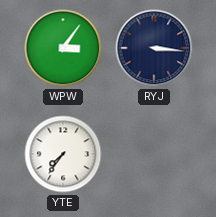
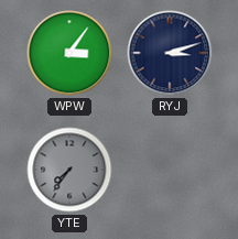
RYJ: 3:16 -> 3:12 (170, 53)
YTE dial: white -> grey (69, 170)
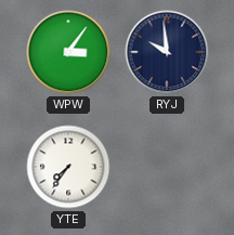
RYJ: 3:12 -> 9:59 (167, 52)
YTE dial: grey -> white (68, 167)
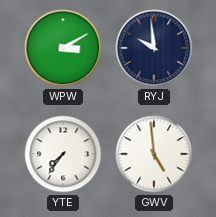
WPW: 3:06 -> 3:10 (63, 48)
GWV: none -> 4:59 (154, 154)
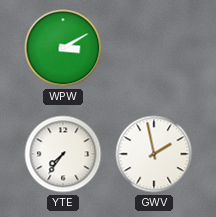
RYJ: 9:59 -> none (154, 48)
GWV: 4:59 -> 1:58 (154, 154)
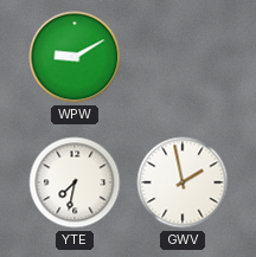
WPW: 3:10 -> 9:10 (75, 57)
YTE: 7:36 -> 7:32 (75, 182)
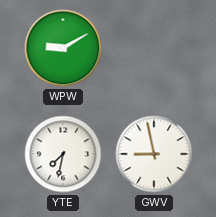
GWV: 1:58 -> 8:58 (154, 154)
